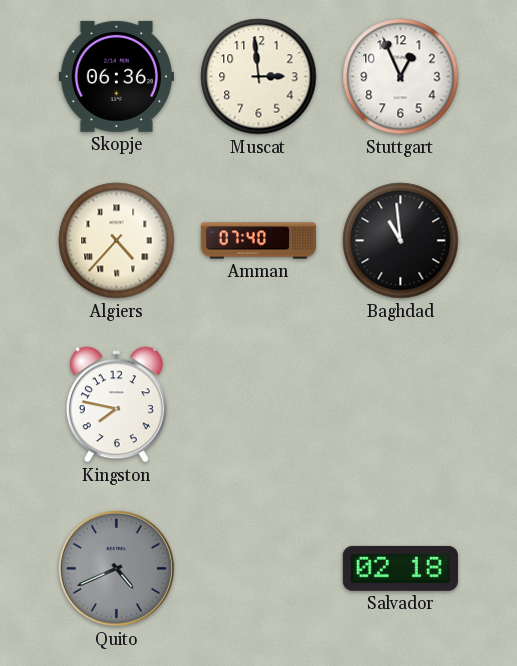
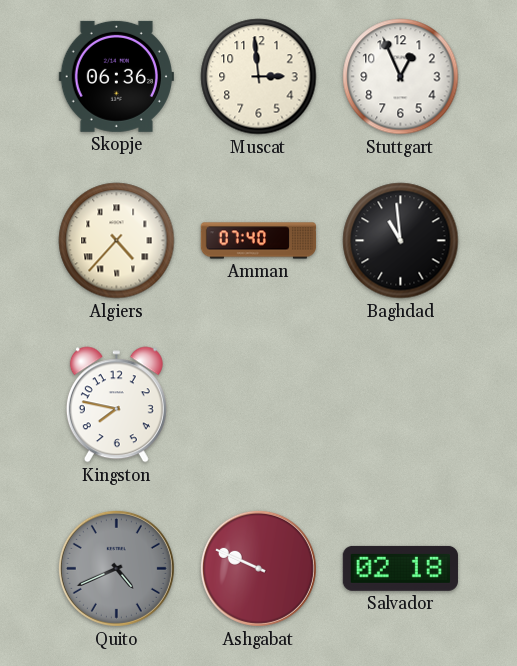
Ashgabat: none -> 9:49 (258, 568)
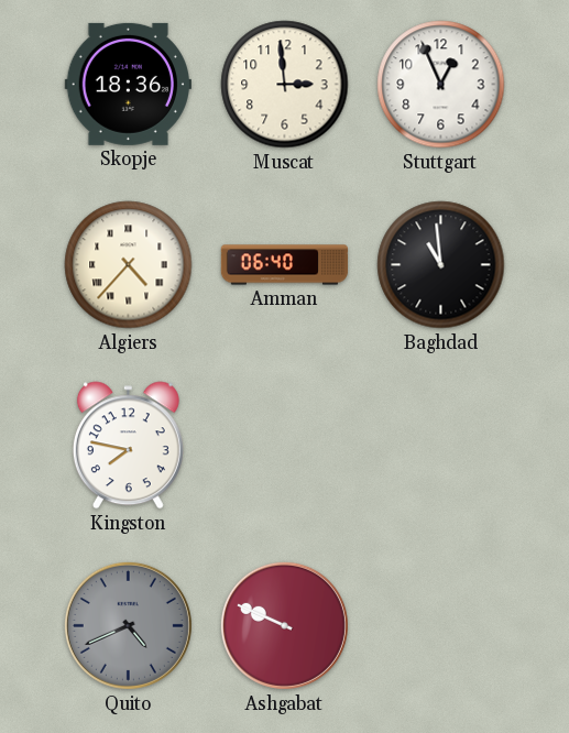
Skopje: 06:36 -> 18:36 (128, 84)
Amman: 07:40 -> 06:40 (285, 265)
Salvador: 02:18 -> none (400, 568)
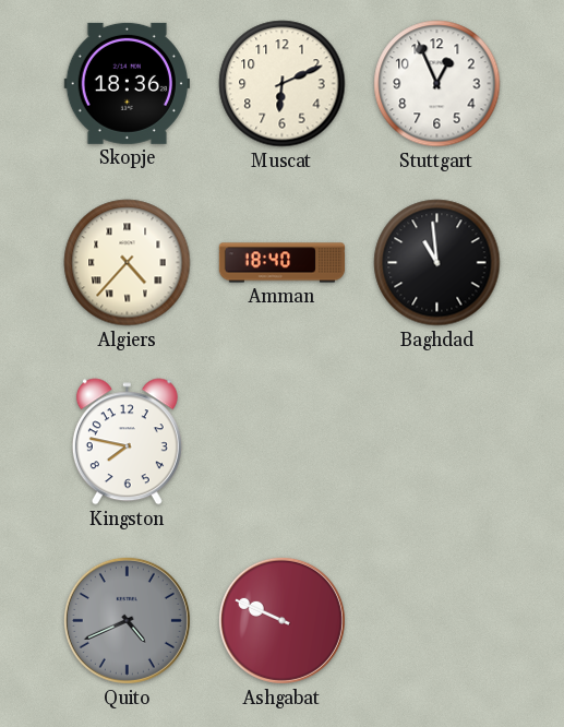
Muscat: 2:59 -> 6:11 (283, 84)
Amman: 06:40 -> 18:40 (283, 263)
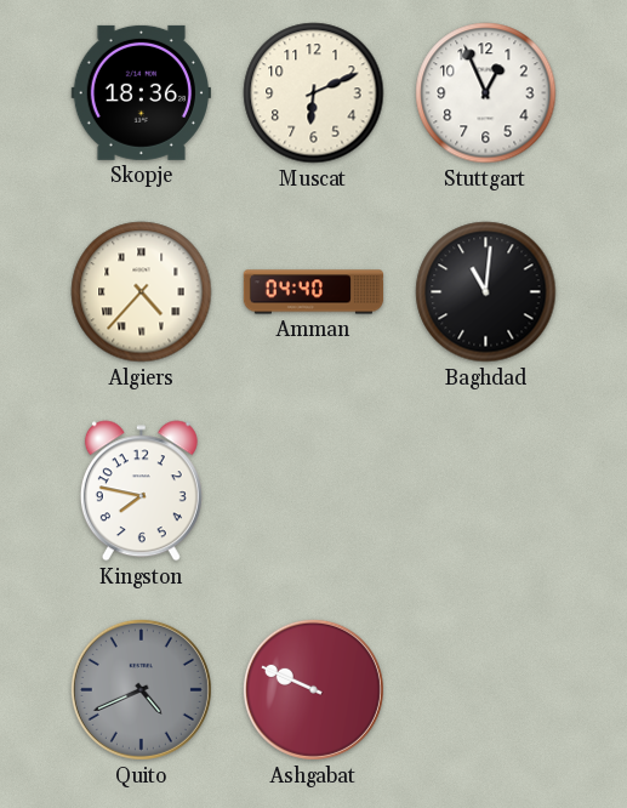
Amman: 18:40 -> 04:40 (314, 292)
Baghdad: 10:59 -> 11:01 (486, 292)
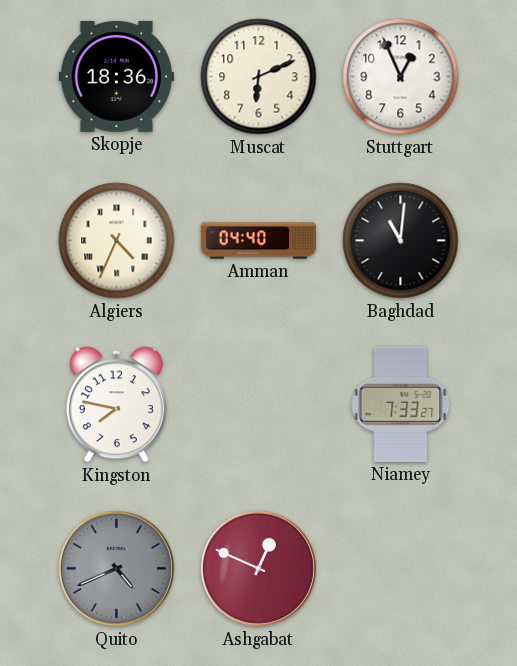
Algiers: 4:37 -> 4:34 (117, 241)
Niamey: none -> 7:33 (401, 404)
Ashgabat: 9:49 -> 12:49 (258, 568)
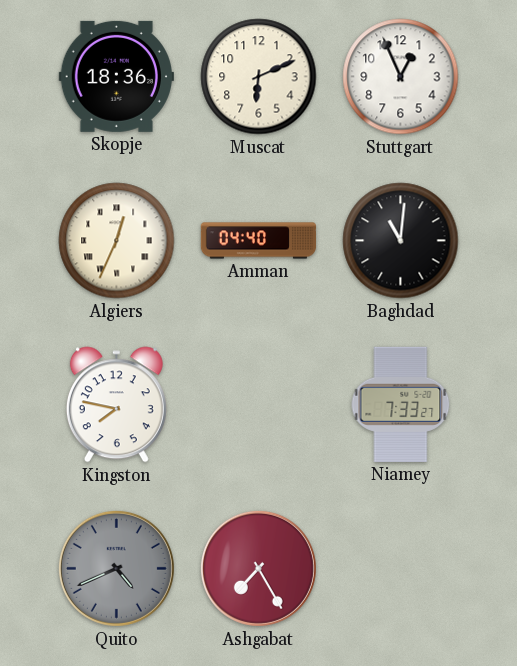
Algiers: 4:34 -> 12:34 (117, 241)
Ashgabat: 12:49 -> 7:25 (258, 568)
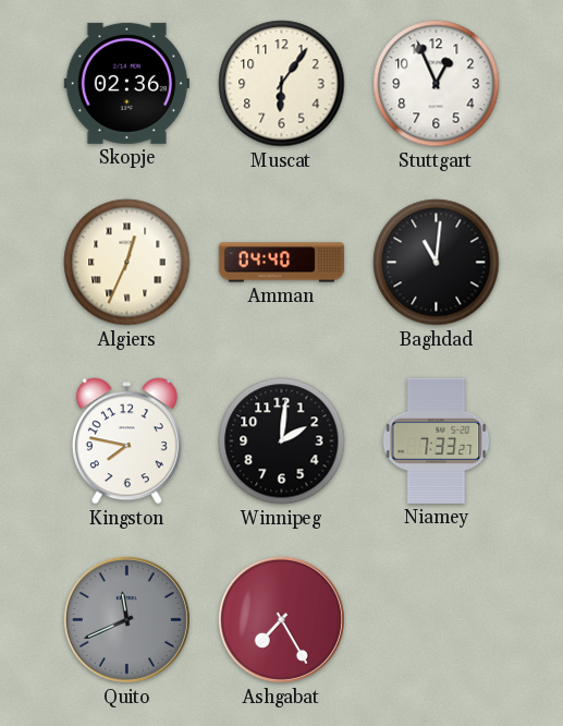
Skopje: 18:36 -> 02:36 (126, 83)
Muscat: 6:11 -> 6:06 (282, 84)
Winnipeg: none -> 2:01 (282, 441)
Quito: 4:41 -> 11:41 (126, 619)
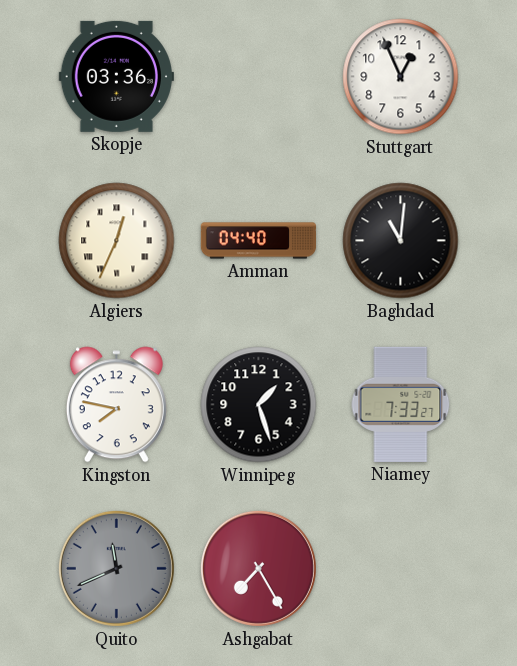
Skopje: 02:36 -> 03:36 (116, 76)
Muscat: 6:06 -> none (282, 84)
Winnipeg: 2:01 -> 1:27 (259, 405)
